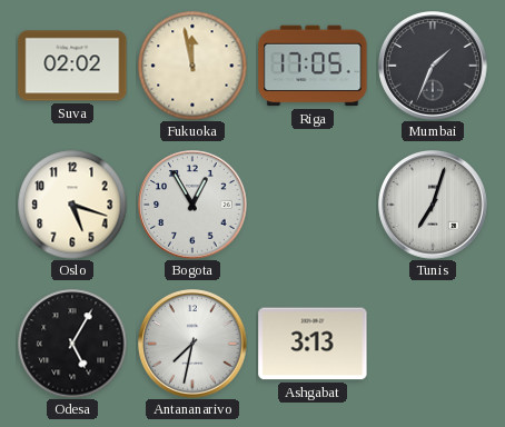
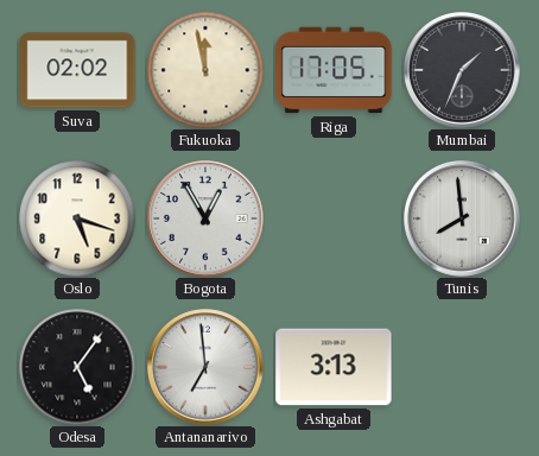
Tunis: 7:03 -> 7:59 (462, 218)
Odesa: 5:05 -> 5:06 (77, 367)
Antananarivo: 7:32 -> 6:59 (205, 367)
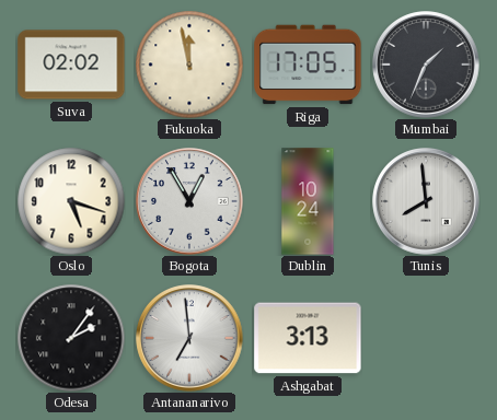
Dublin: none -> 10:24 (308, 201)
Odesa: 5:06 -> 2:06 (71, 338)
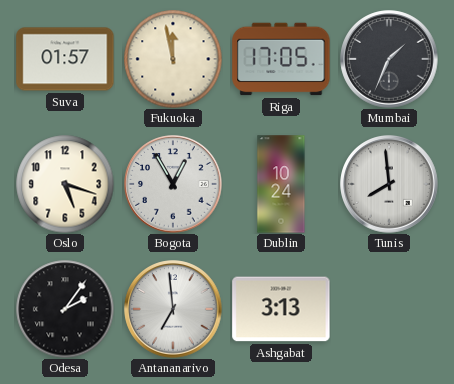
Suva: 02:02 -> 01:57 (65, 59)
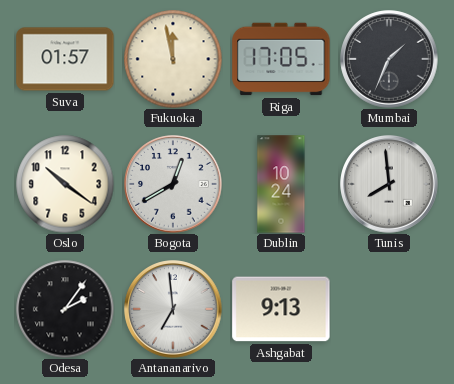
Oslo: 5:18 -> 10:21 (65, 184)
Bogota: 12:55 -> 12:40 (173, 184)
Ashgabat: 3:13 -> 9:13 (281, 309)
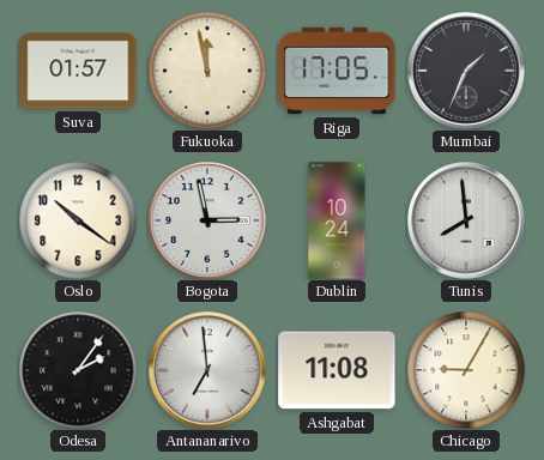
Bogota: 12:40 -> 2:58 (207, 220)
Ashgabat: 9:13 -> 11:08 (337, 370)
Chicago: none -> 9:05 (466, 370)
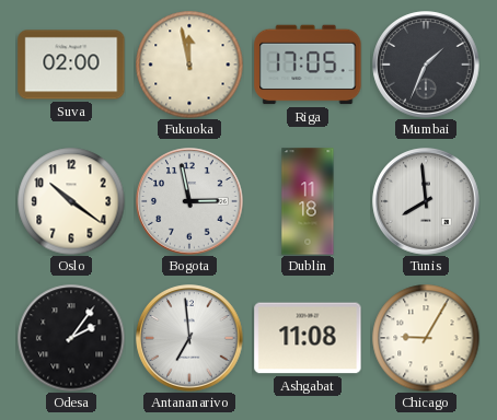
Suva: 01:57 -> 02:00 (71, 65)
Dublin: 10:24 -> 11:18 (308, 201)
